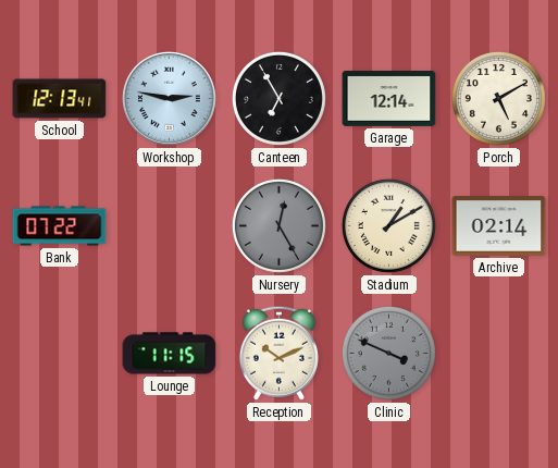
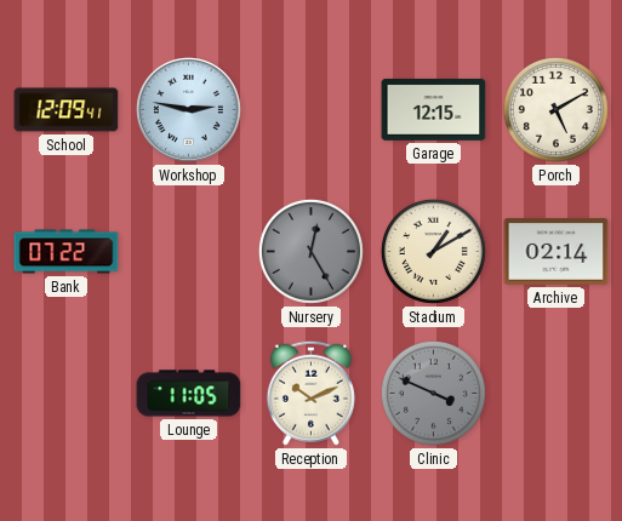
School: 12:13 -> 12:09 (67, 110)
Canteen: 6:55 -> none (278, 98)
Garage: 12:14 -> 12:15 (434, 109)
Lounge: 11:15 -> 11:05 (189, 394)
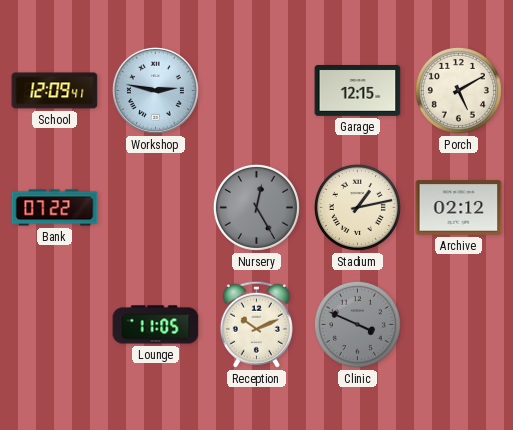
Stadium: 1:10 -> 1:13 (357, 207)
Archive: 02:14 -> 02:12 (459, 208)
